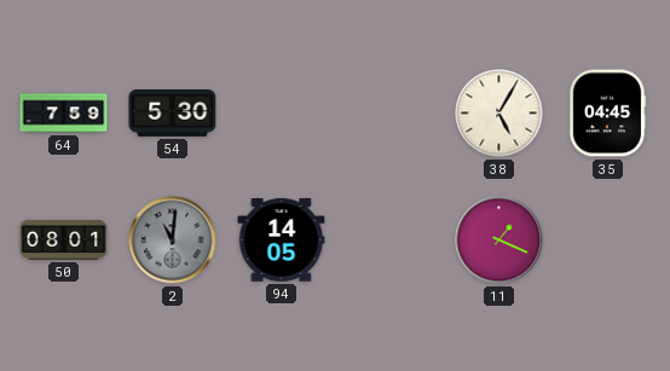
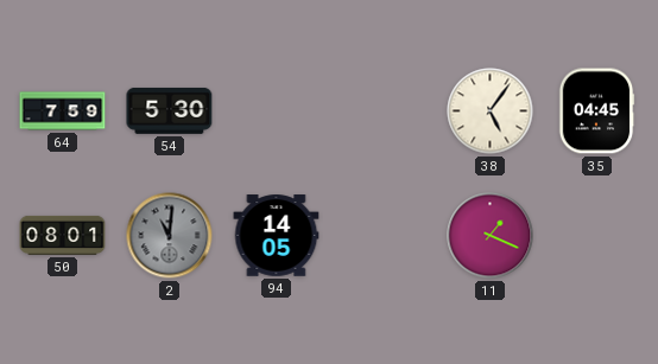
38: 5:05 -> 5:06 (491, 111)
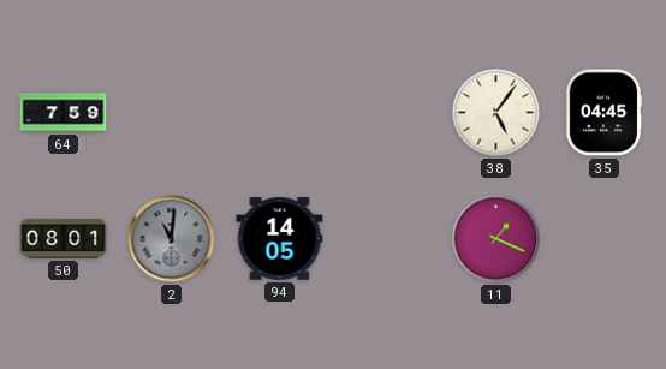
54: 5:30 -> none (170, 110)
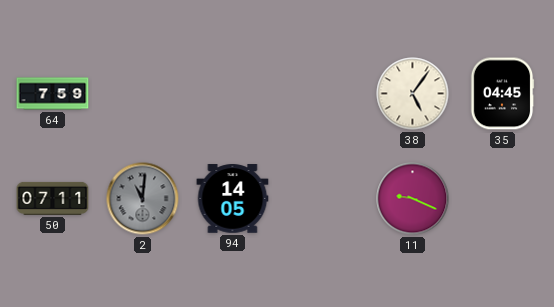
50: 08:01 -> 07:11 (53, 198)
11: 1:19 -> 9:19 (413, 199)
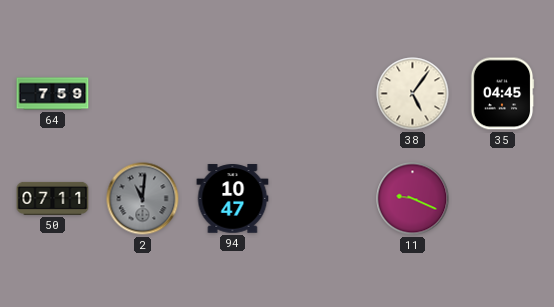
94: 14:05 -> 10:47 (233, 199)
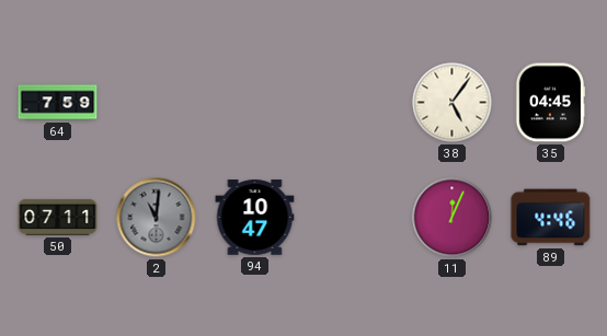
11: 9:19 -> 12:04 (453, 218)
89: none -> 4:46 (551, 218)
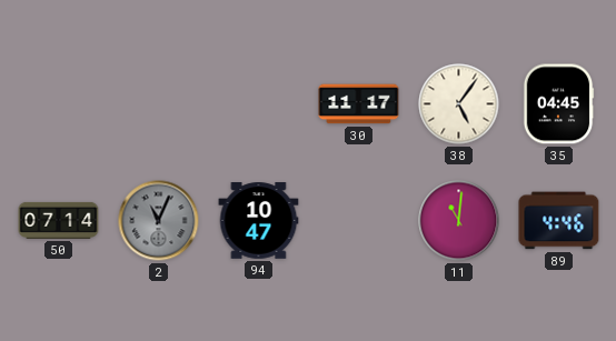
64: 7:59 -> none (58, 103)
30: none -> 11:17 (359, 104)
50: 07:11 -> 07:14 (59, 220)
2: 11:01 -> 11:04 (159, 221)
11: 12:04 -> 11:01 (459, 221)
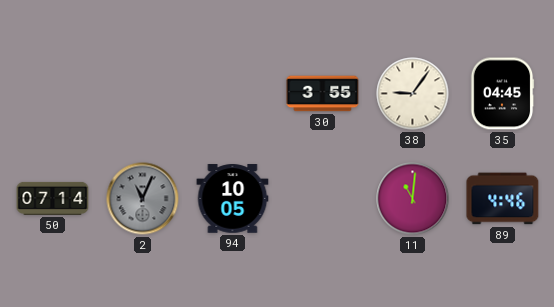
30: 11:17 -> 3:55 (323, 94)
38: 5:06 -> 9:06 (413, 94)
94: 10:47 -> 10:05 (233, 199)
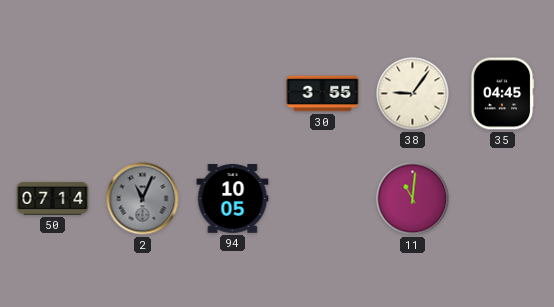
89: 4:46 -> none (503, 199)
